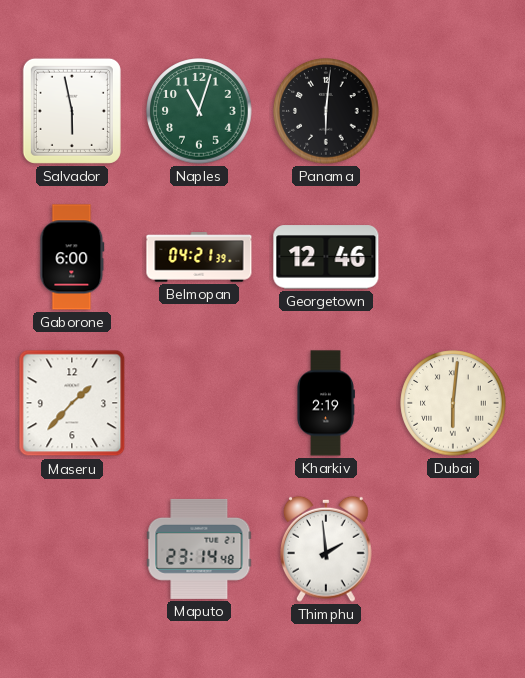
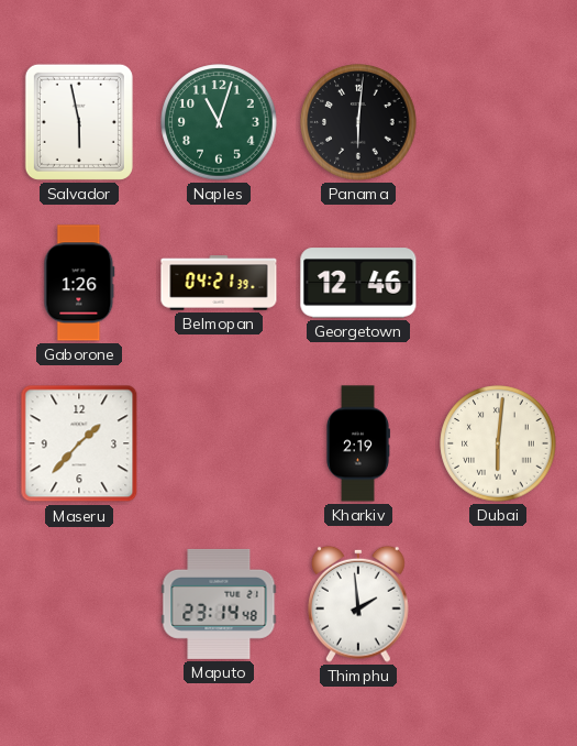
Gaborone: 6:00 -> 1:26 (79, 283)
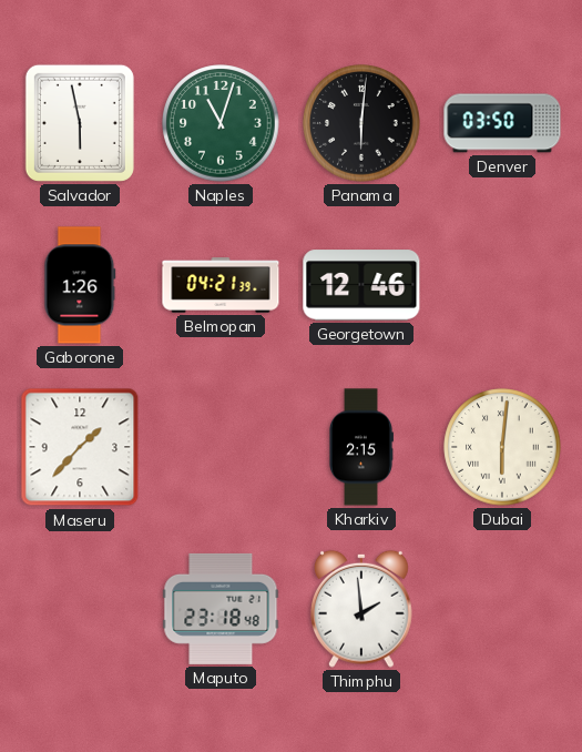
Denver: none -> 03:50 (502, 123)
Kharkiv: 2:19 -> 2:15 (360, 447)
Maputo: 23:14 -> 23:18 (221, 609)
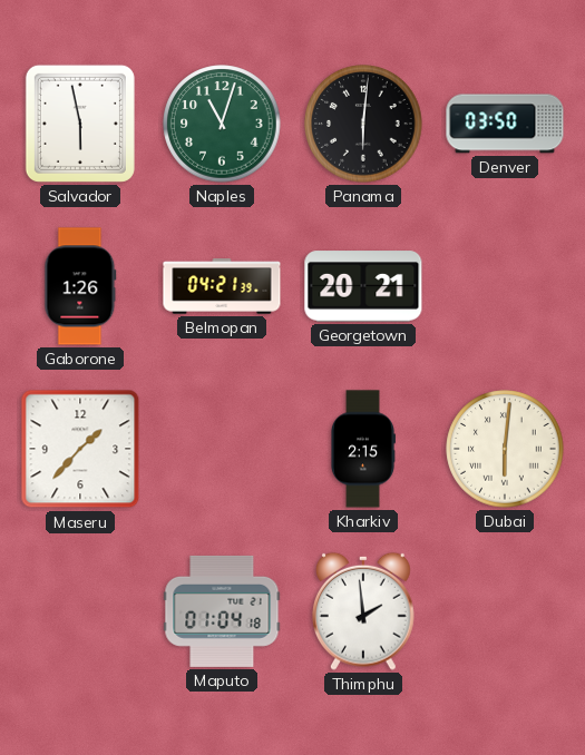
Georgetown: 12:46 -> 20:21 (363, 286)
Maputo: 23:18 -> 01:04 (222, 611)
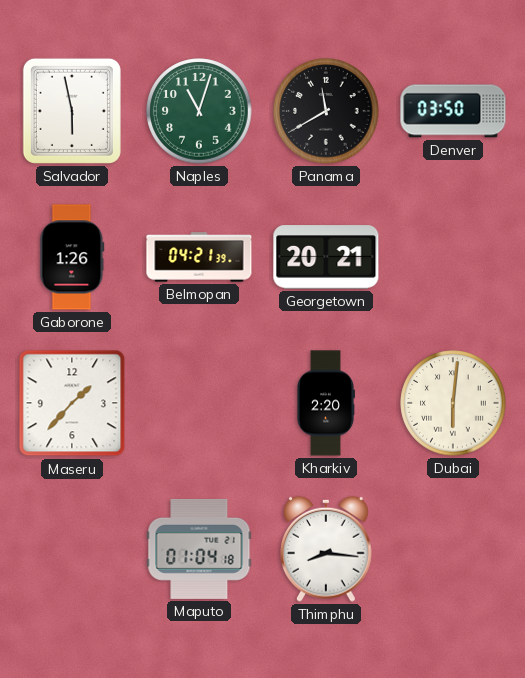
Panama: 6:01 -> 11:40 (326, 111)
Kharkiv: 2:15 -> 2:20 (325, 403)
Thimphu: 1:59 -> 8:16 (327, 549)
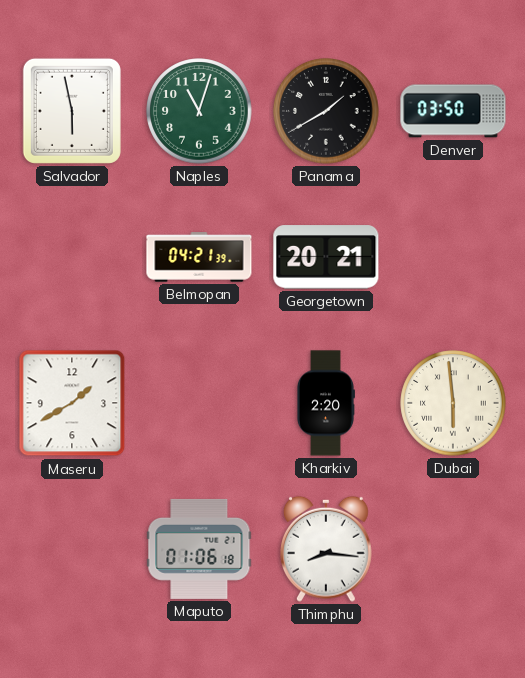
Panama: 11:40 -> 1:40 (326, 111)
Gaborone: 1:26 -> none (72, 257)
Maseru: 1:37 -> 1:40 (72, 403)
Dubai: 6:01 -> 5:59 (453, 403)
Maputo: 01:04 -> 01:06 (199, 549)
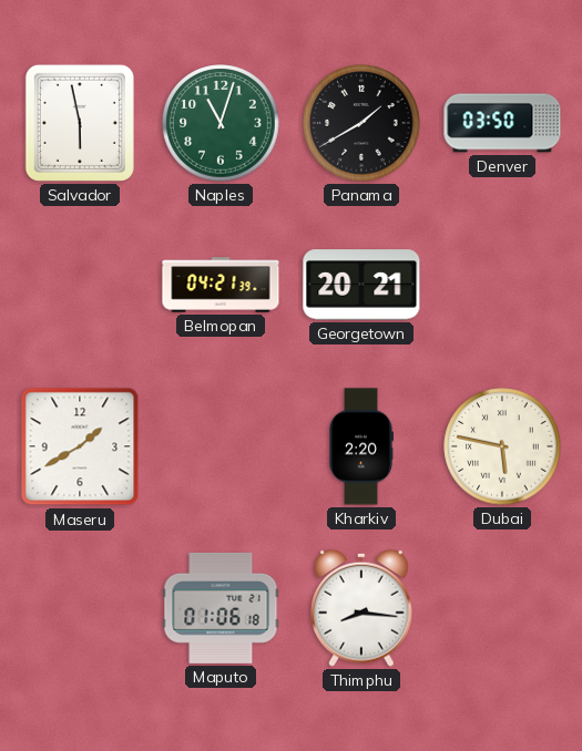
Dubai: 5:59 -> 5:47 (502, 446)
